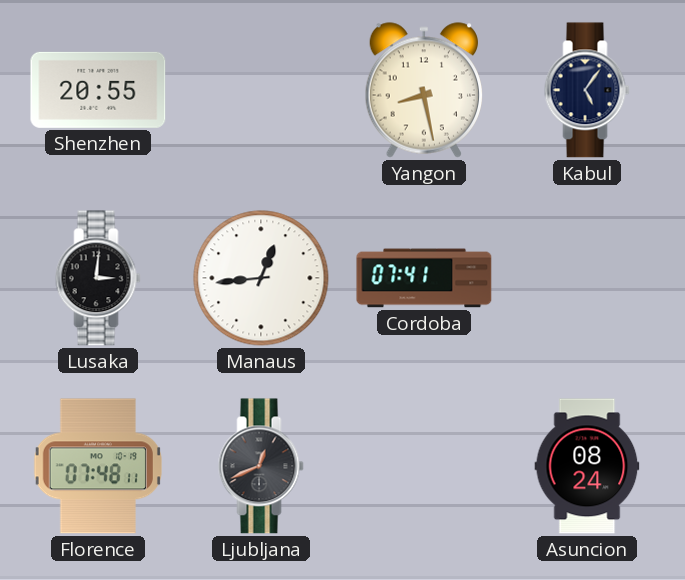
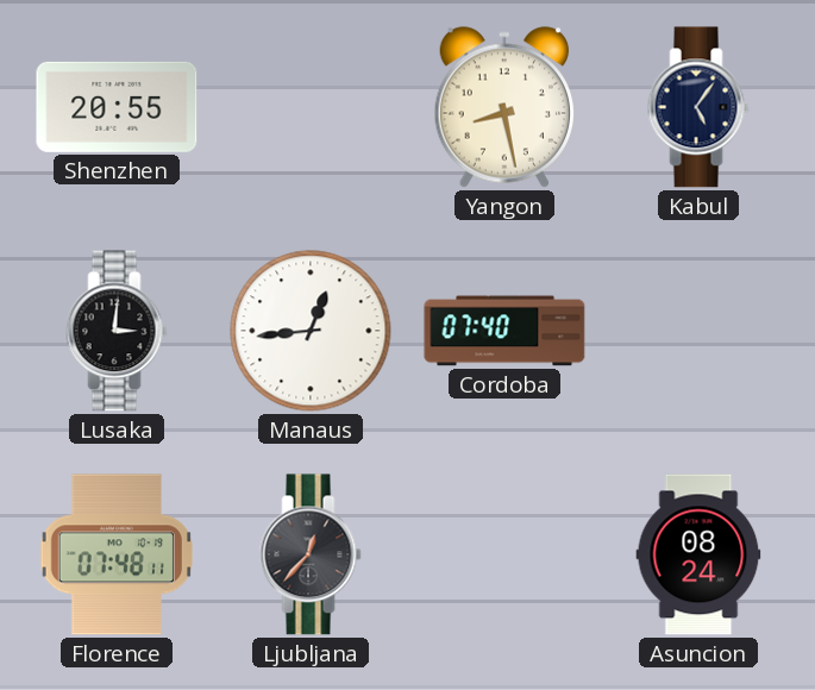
Cordoba: 07:41 -> 07:40 (504, 331)
Ljubljana: 12:41 -> 12:37 (311, 554)
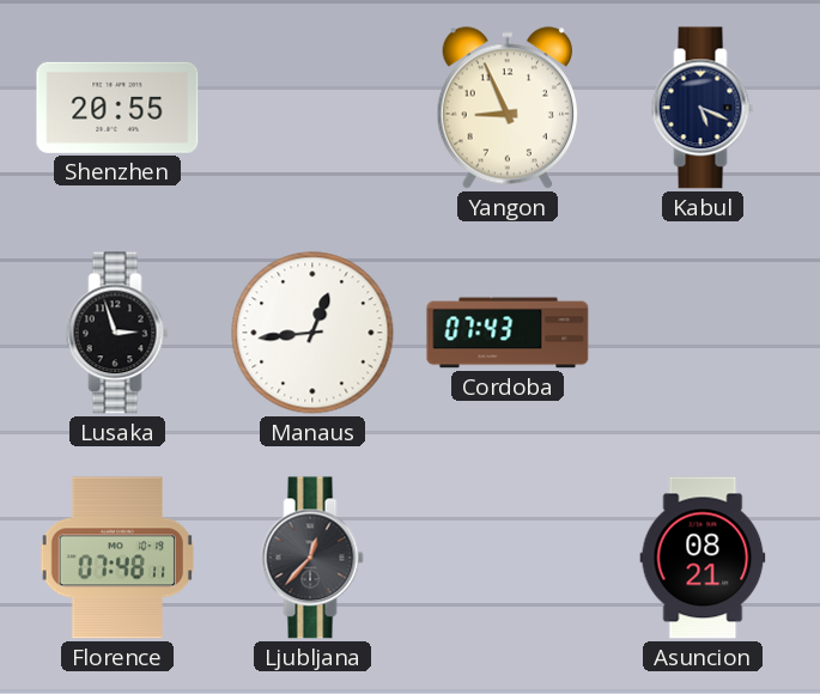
Yangon: 8:28 -> 8:56 (506, 108)
Kabul: 5:06 -> 5:19 (703, 108)
Lusaka: 3:01 -> 2:57 (117, 333)
Cordoba: 07:40 -> 07:43 (508, 333)
Asuncion: 08:24 -> 08:21 (703, 558)
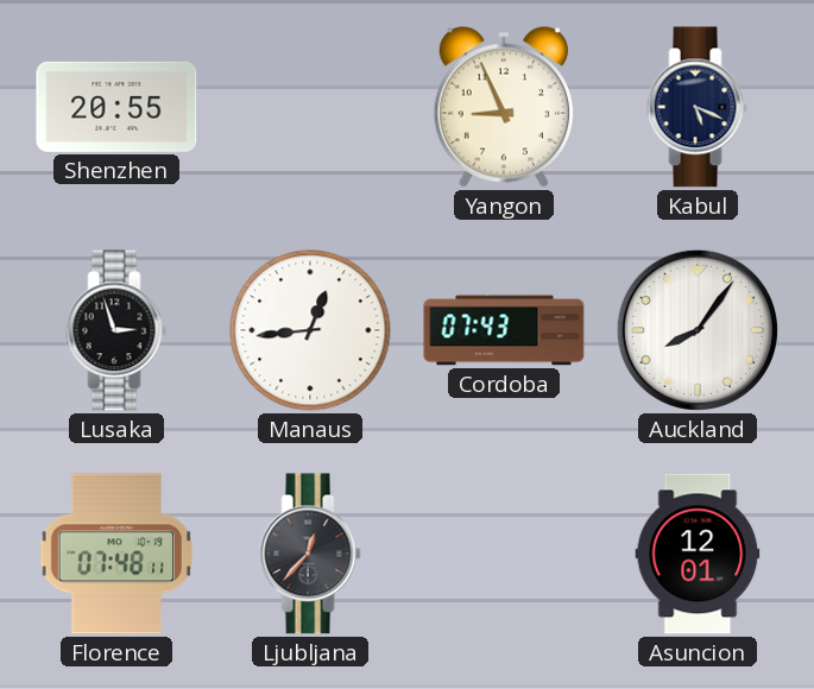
Auckland: none -> 8:06 (698, 330)
Asuncion: 08:21 -> 12:01 (698, 554)
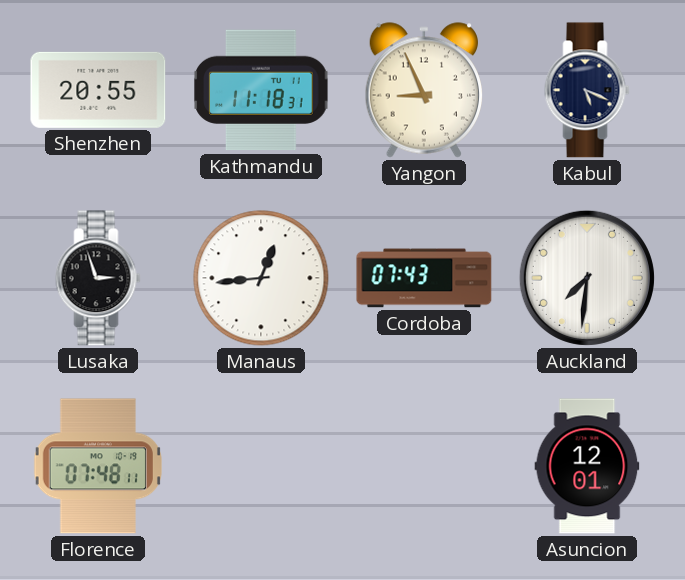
Kathmandu: none -> 11:18 (261, 90)
Auckland: 8:06 -> 7:31 (587, 278)
Ljubljana: 12:37 -> none (310, 554)
